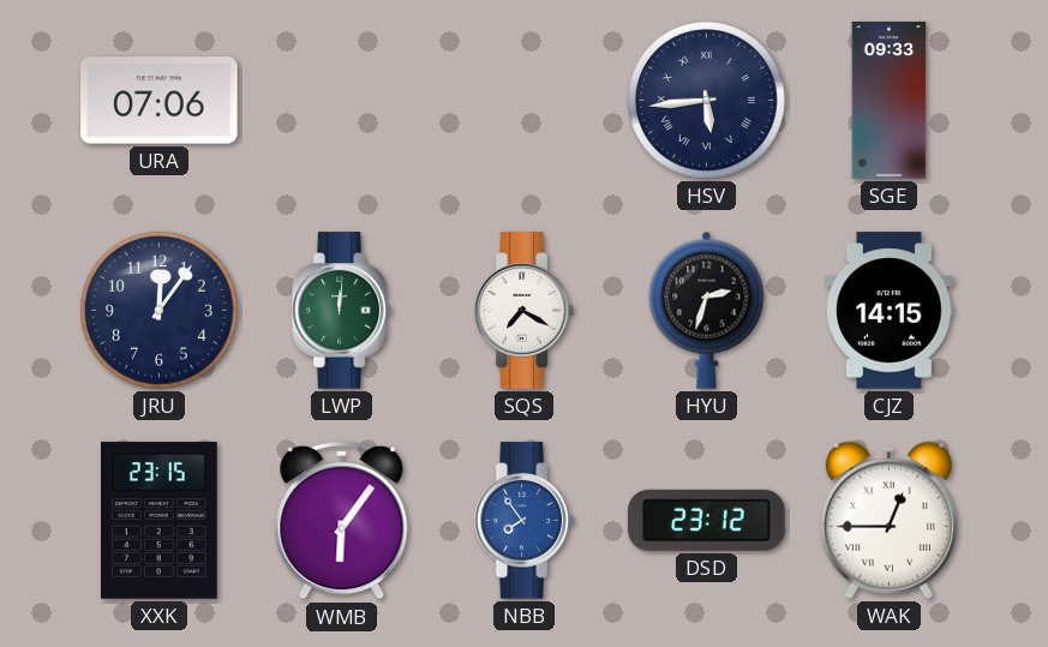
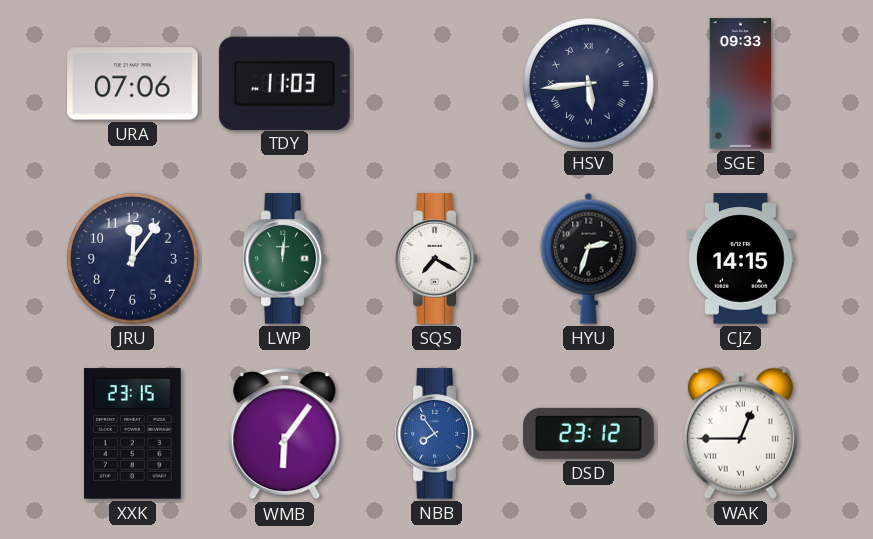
TDY: none -> 11:03 (285, 83)
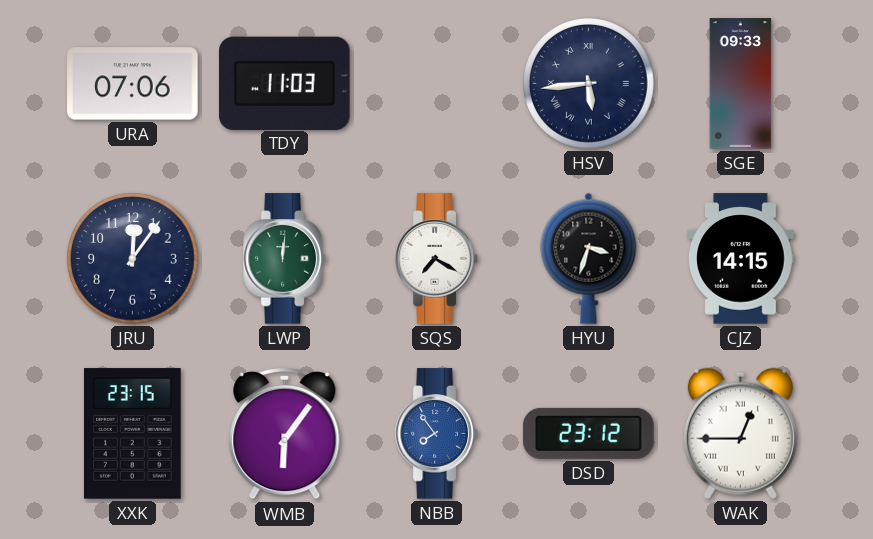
HYU: 2:33 -> 3:33 (589, 258)
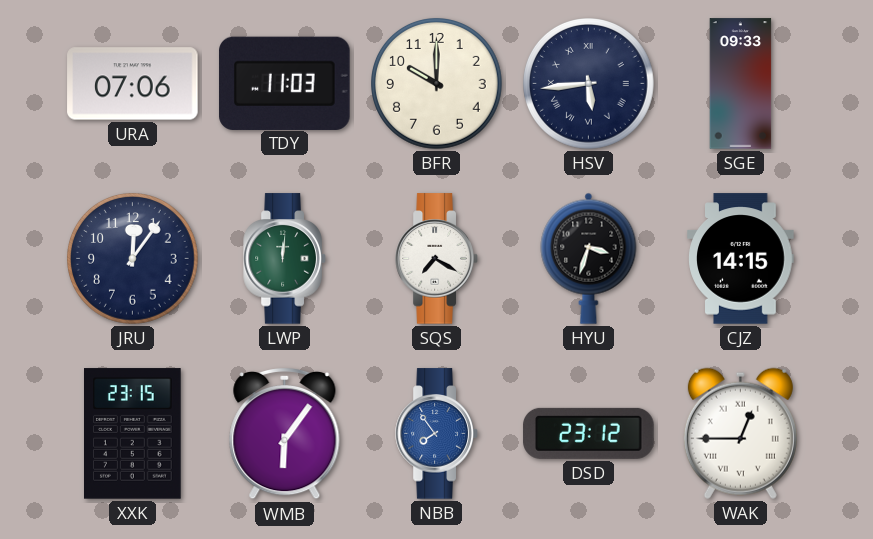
BFR: none -> 10:00 (437, 84)
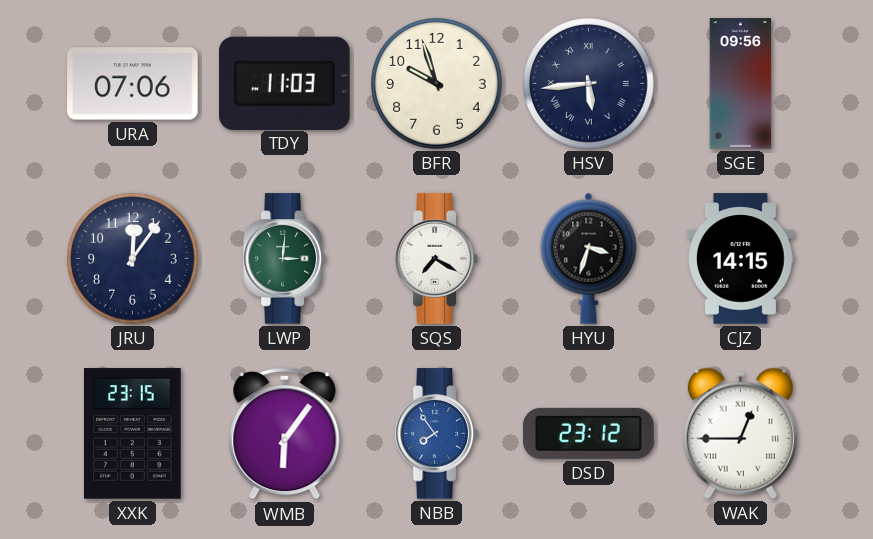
BFR: 10:00 -> 9:57 (437, 84)
SGE: 09:33 -> 09:56 (741, 84)
LWP: 12:01 -> 3:01 (285, 259)
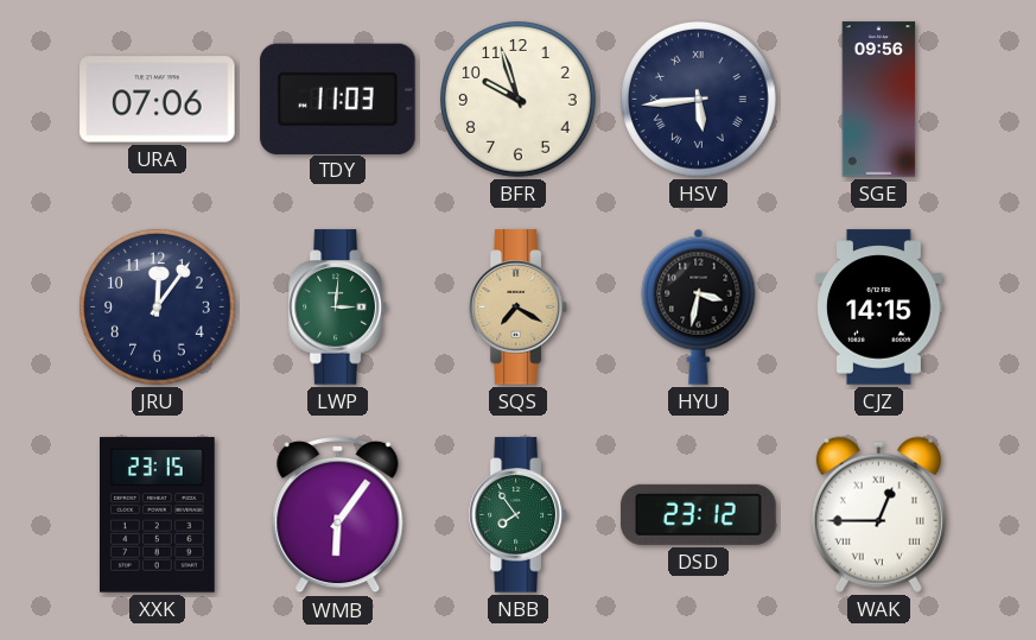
SQS dial: white -> champagne (519, 308)
HYU: 3:33 -> 3:32 (699, 306)
NBB dial: blue -> green (519, 515)
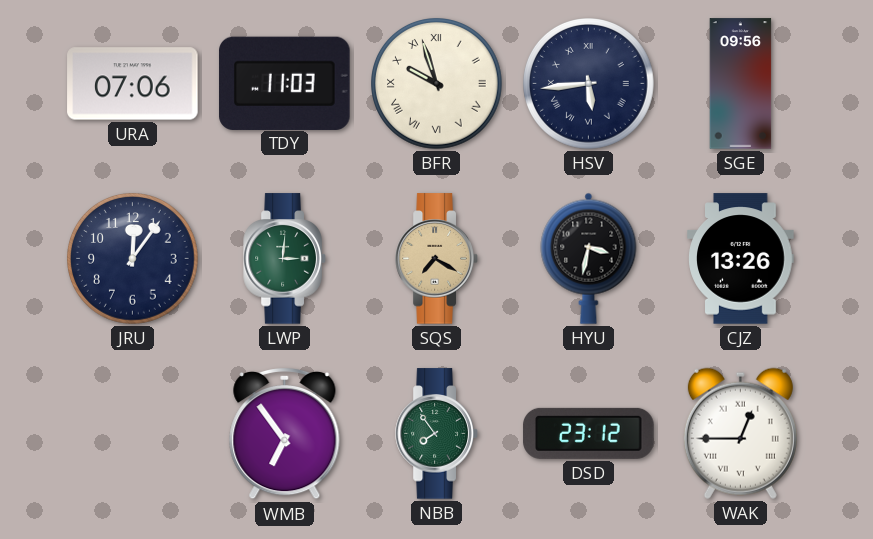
BFR numerals: Arabic -> Roman (437, 84)
CJZ: 14:15 -> 13:26 (741, 259)
XXK: 23:15 -> none (158, 515)
WMB: 6:06 -> 6:54 (285, 434)
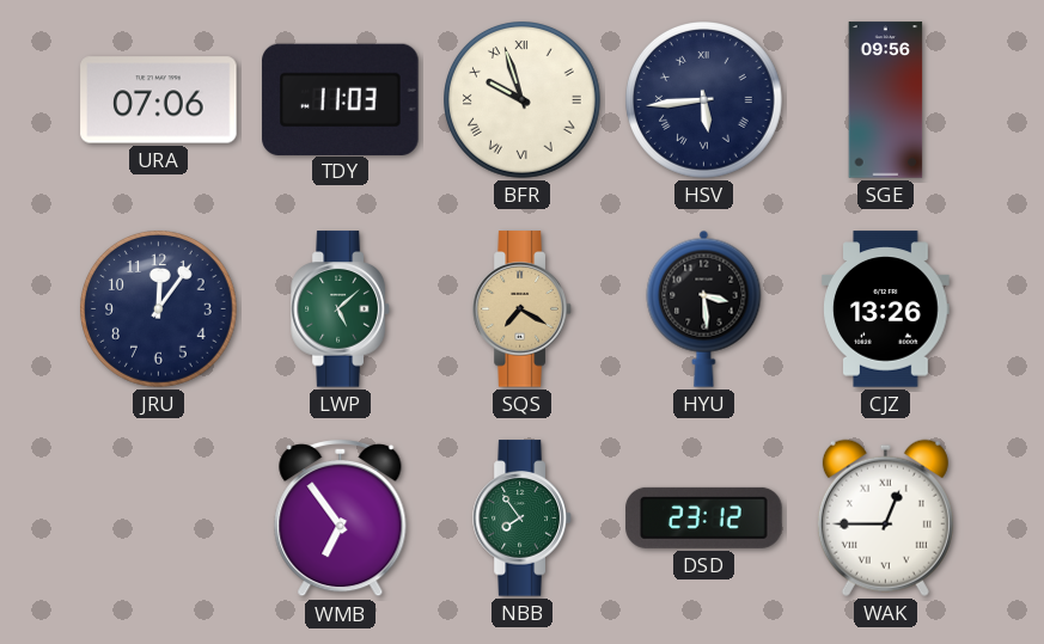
LWP: 3:01 -> 5:08 (341, 309)
HYU: 3:32 -> 3:29 (704, 308)
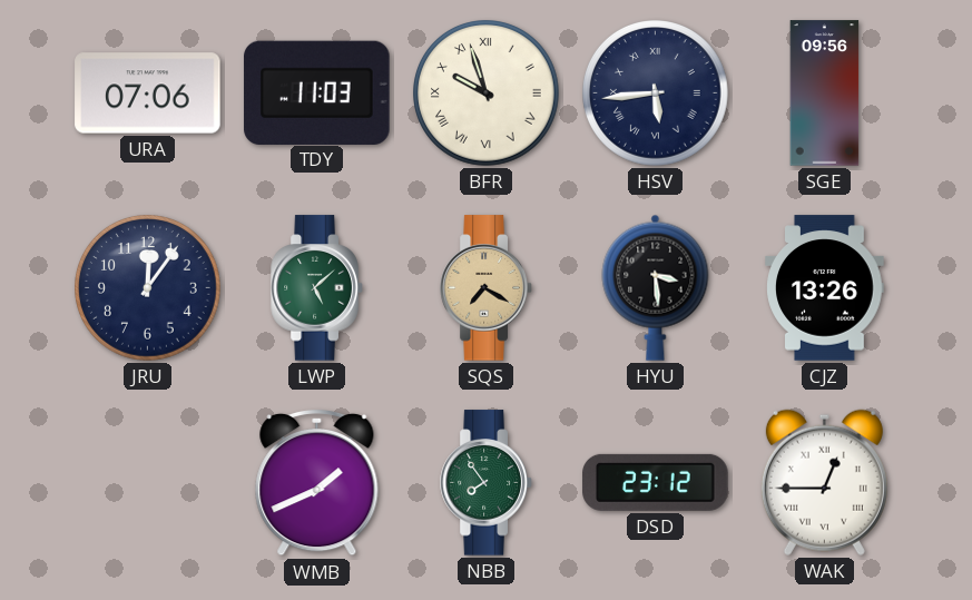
WMB: 6:54 -> 1:41 (317, 483)
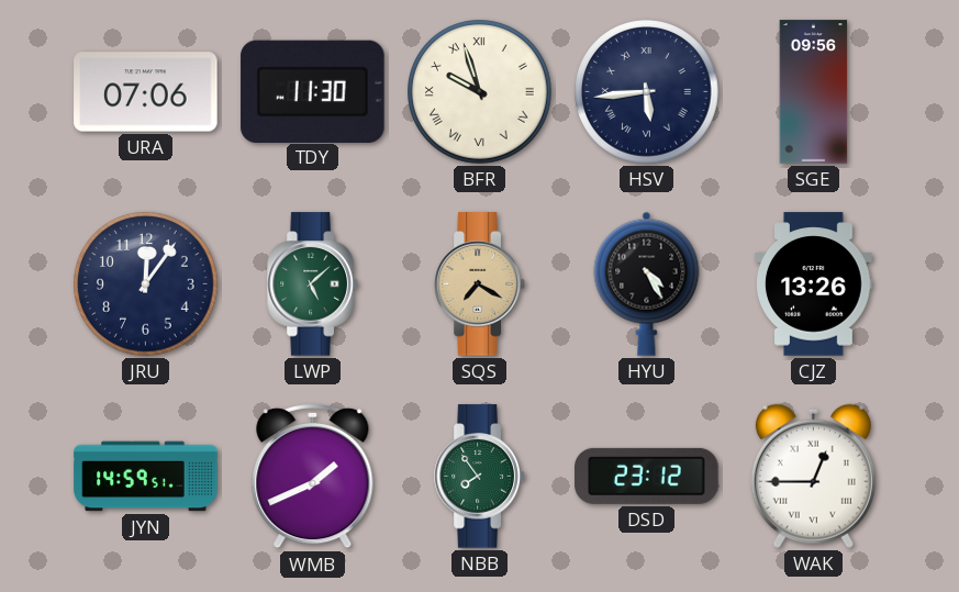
TDY: 11:03 -> 11:30 (313, 91)
HYU: 3:29 -> 4:25 (647, 283)
JYN: none -> 14:59 (146, 477)
